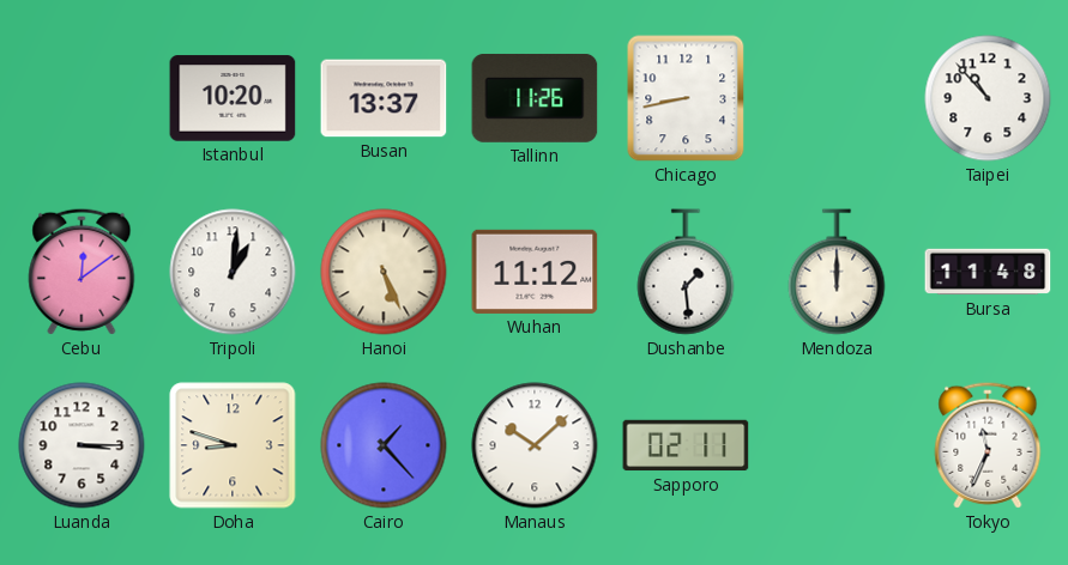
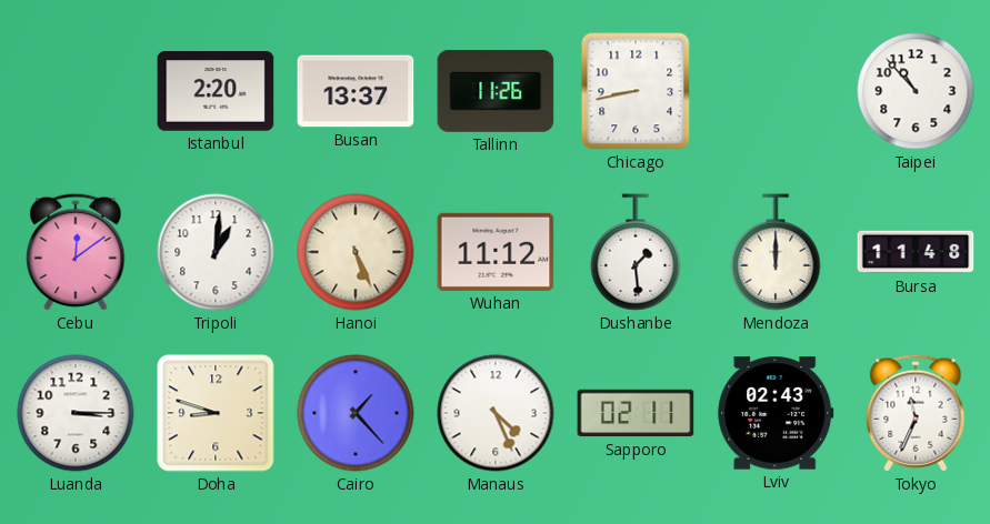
Istanbul: 10:20 -> 2:20 (216, 91)
Manaus: 10:08 -> 4:26 (496, 413)
Lviv: none -> 02:43 (776, 413)
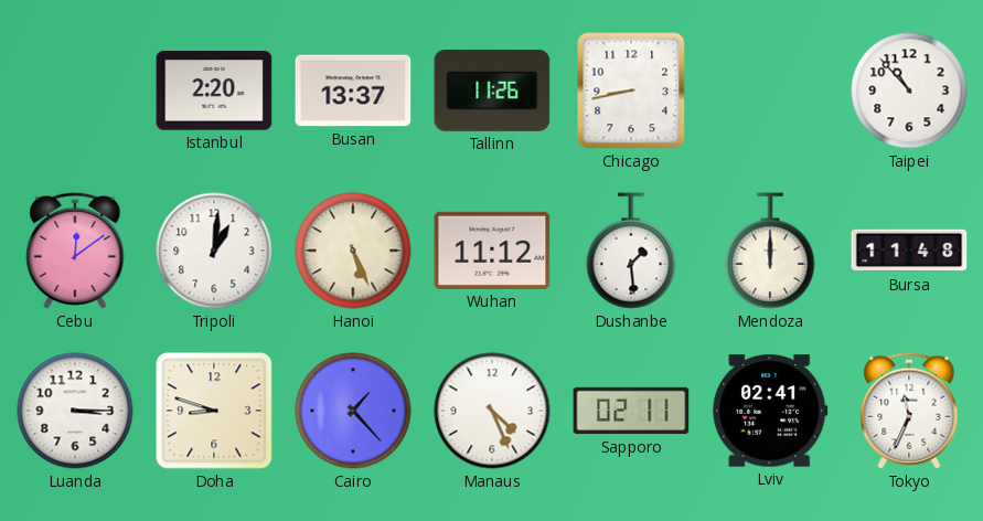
Lviv: 02:43 -> 02:41 (770, 411)
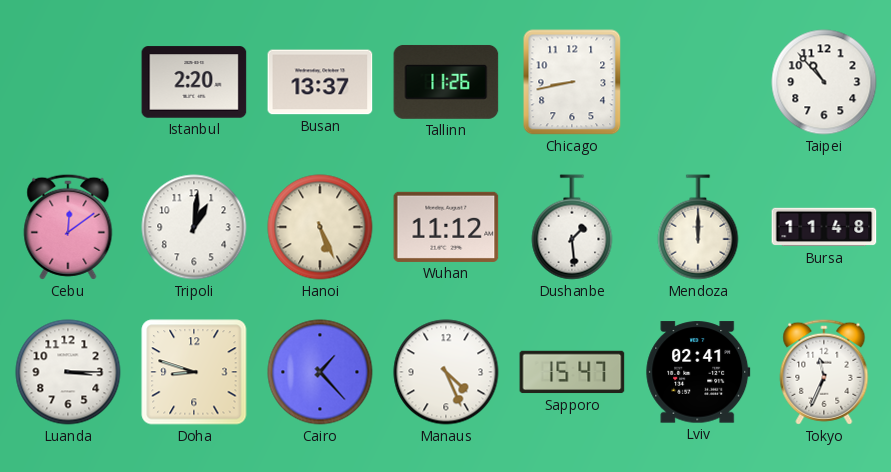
Sapporo: 02:11 -> 15:47 (572, 372)
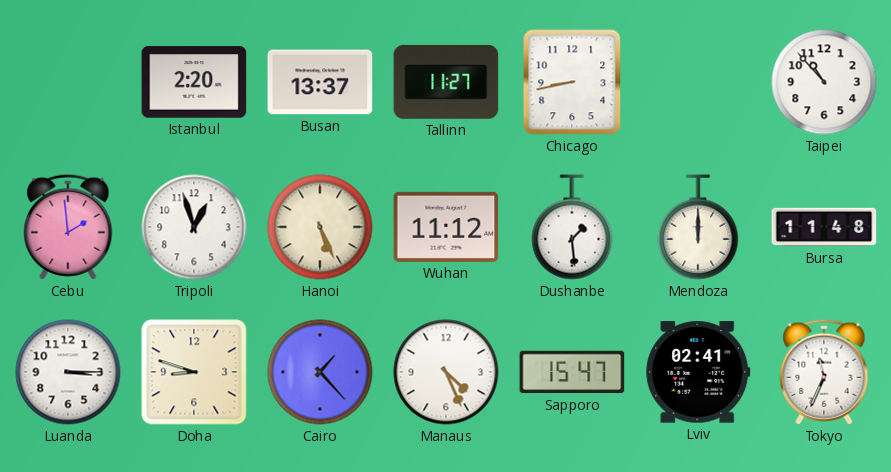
Tallinn: 11:26 -> 11:27 (446, 82)
Cebu: 12:09 -> 1:59 (68, 227)
Tripoli: 1:01 -> 12:57 (194, 227)
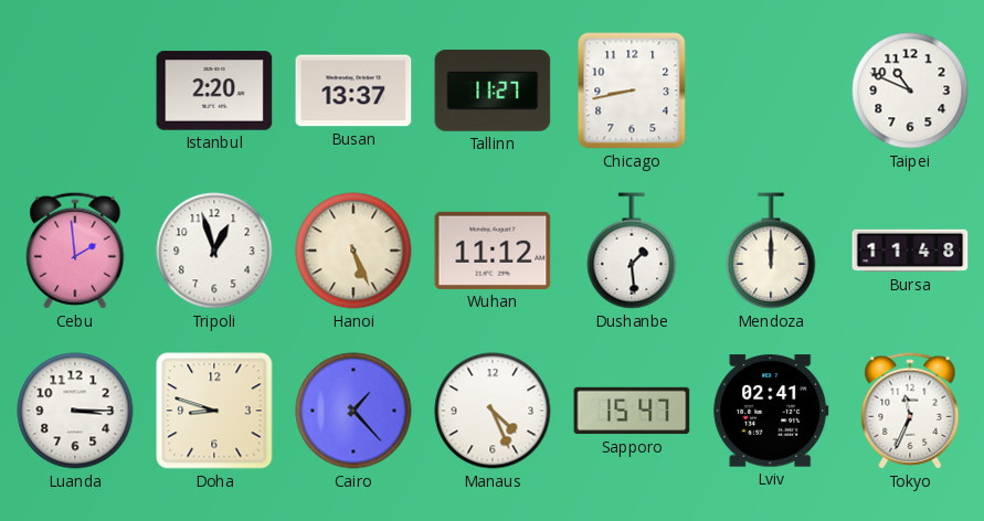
Taipei: 10:53 -> 10:49 (910, 91)
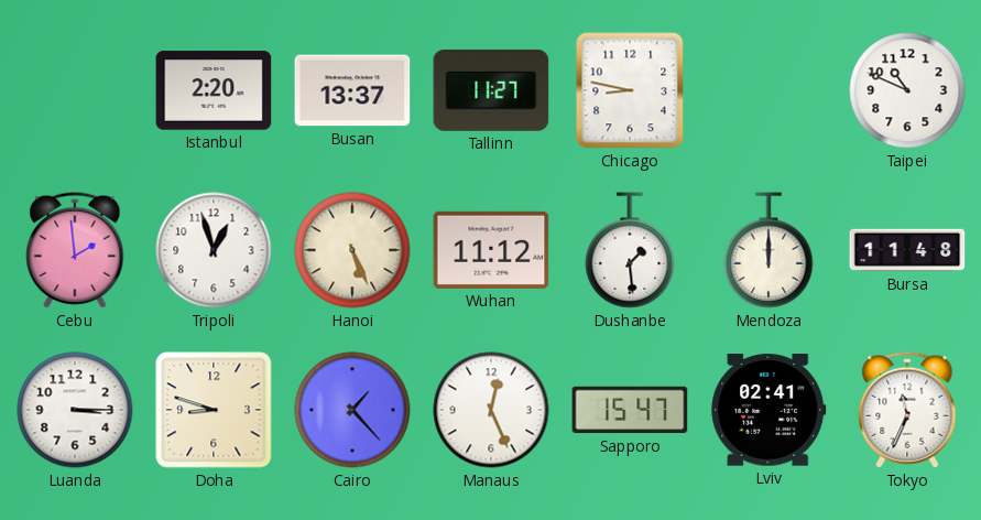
Chicago: 8:43 -> 8:47 (630, 90)
Manaus: 4:26 -> 12:26 (491, 410)
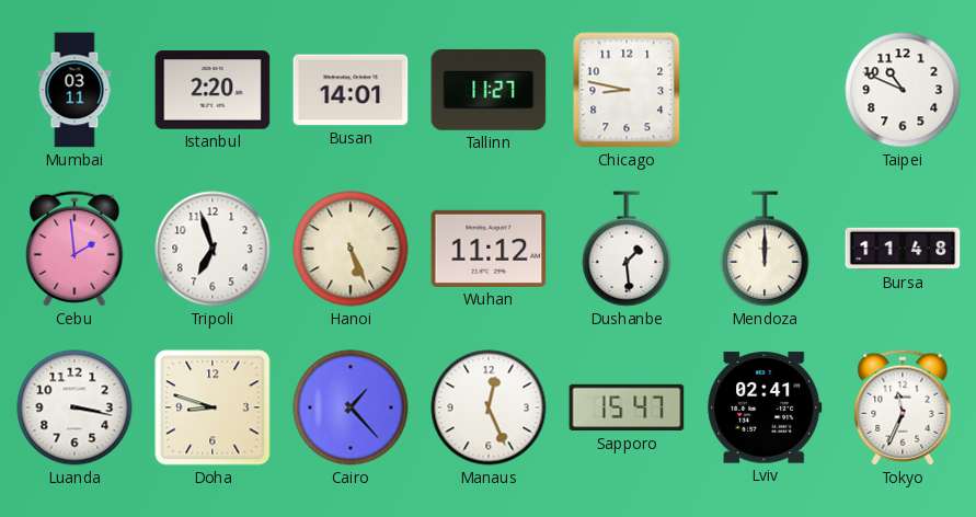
Mumbai: none -> 03:11 (74, 90)
Busan: 13:37 -> 14:01 (351, 90)
Tripoli: 12:57 -> 6:57 (213, 249)
Luanda: 3:15 -> 3:17 (74, 407)
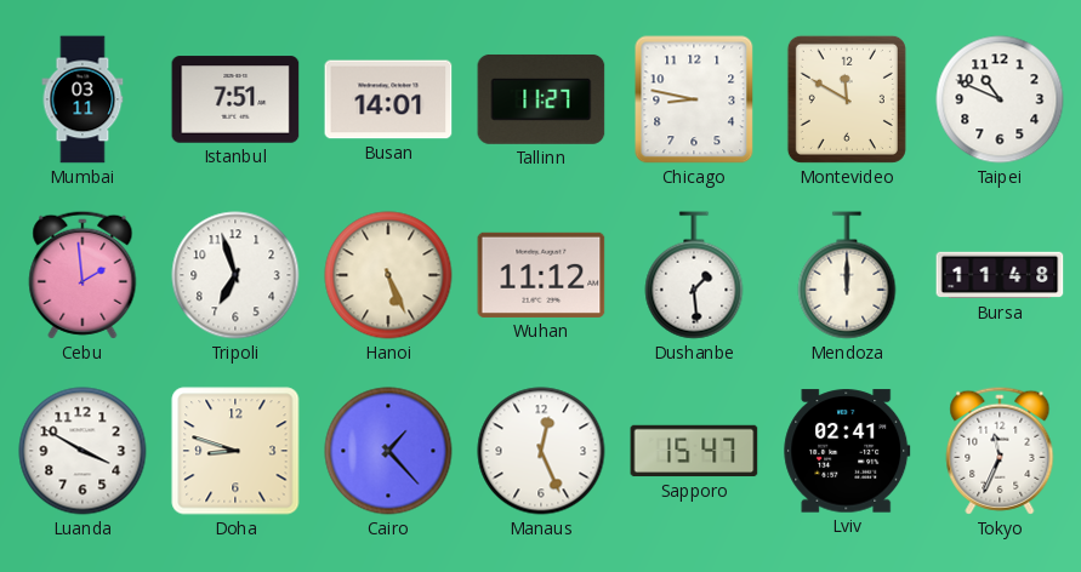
Istanbul: 2:20 -> 7:51 (235, 99)
Montevideo: none -> 11:50 (847, 99)
Luanda: 3:17 -> 3:50 (83, 451)
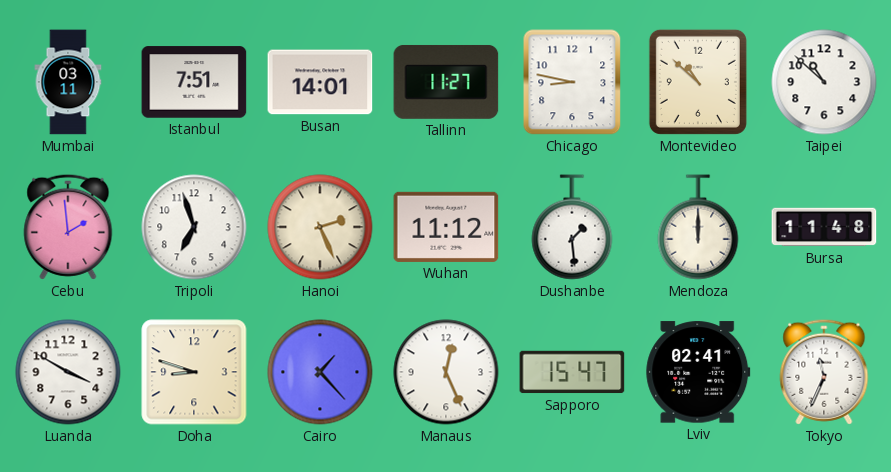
Montevideo: 11:50 -> 10:52 (698, 82)
Taipei: 10:49 -> 10:52 (824, 82)
Hanoi: 5:26 -> 2:26 (320, 227)
